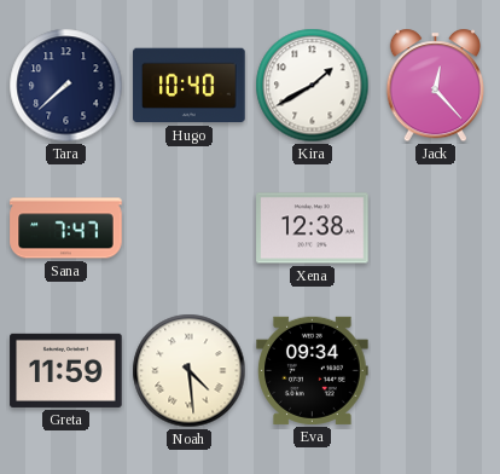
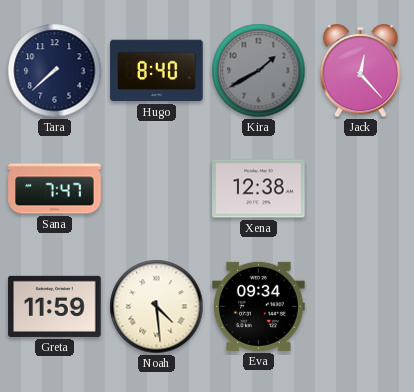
Hugo: 10:40 -> 8:40 (157, 71)
Kira dial: white -> grey (259, 71)
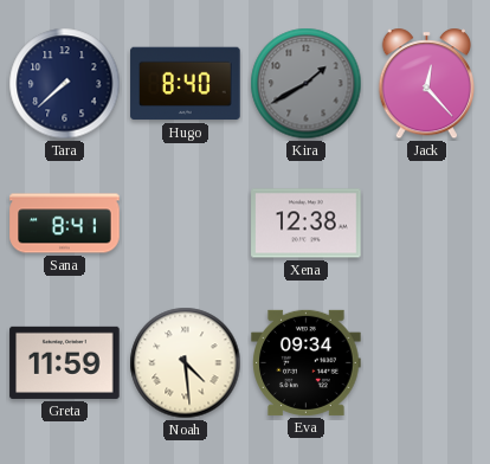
Sana: 7:47 -> 8:41 (65, 224)
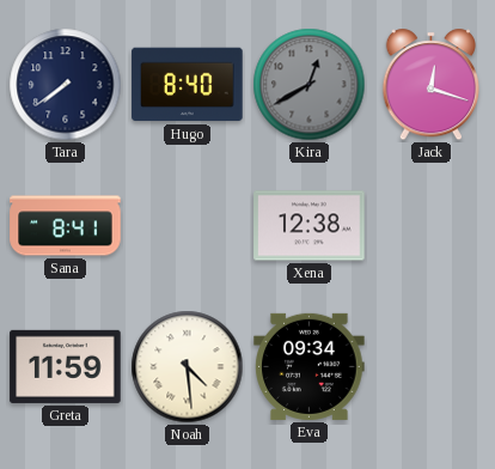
Tara: 7:38 -> 7:39 (66, 85)
Kira: 1:40 -> 12:40 (310, 85)
Jack: 12:23 -> 12:18 (430, 85)
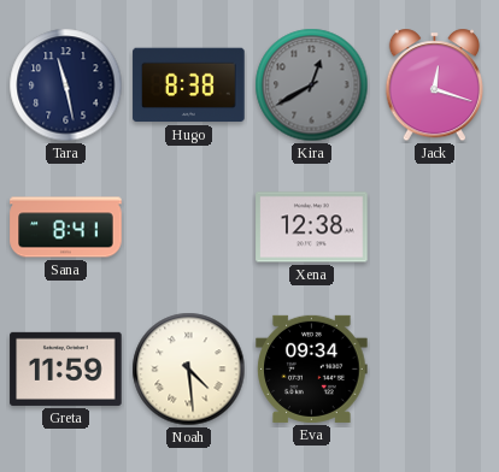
Tara: 7:39 -> 11:28 (66, 85)
Hugo: 8:40 -> 8:38 (189, 85)
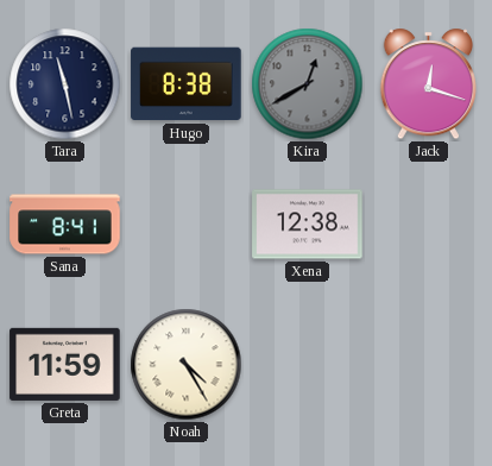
Noah: 4:29 -> 4:25 (187, 365)
Eva: 09:34 -> none (312, 368)
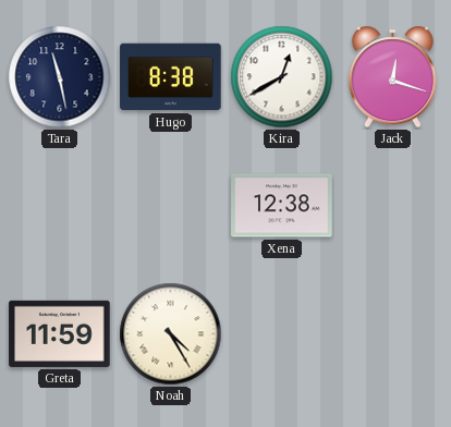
Kira dial: grey -> white (282, 77)
Sana: 8:41 -> none (65, 225)
